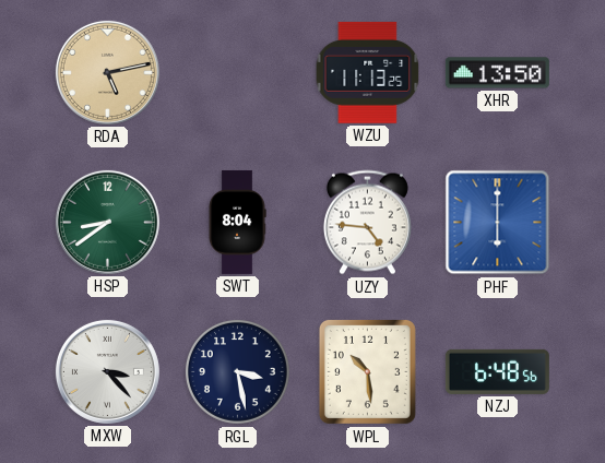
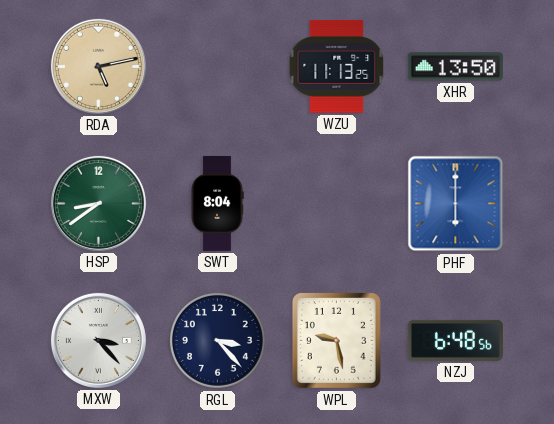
UZY: 4:46 -> none (367, 223)
RGL: 3:28 -> 3:23 (217, 340)
WPL: 10:29 -> 9:28 (336, 340)
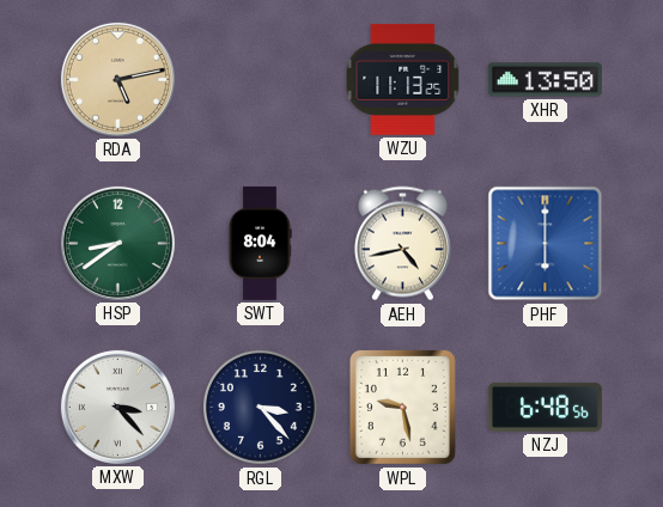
AEH: none -> 4:43 (402, 244)
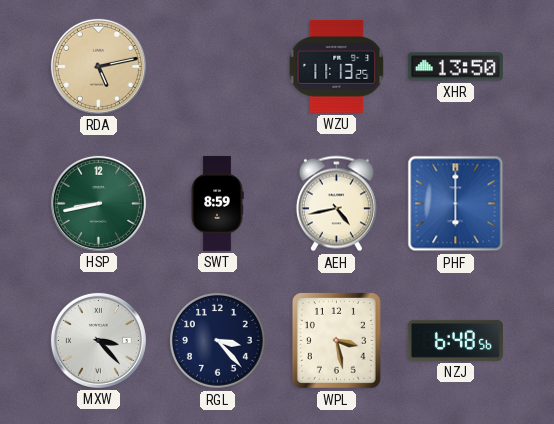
HSP: 8:39 -> 8:43 (98, 203)
SWT: 8:04 -> 8:59 (217, 203)
WPL: 9:28 -> 3:28 (336, 340)
